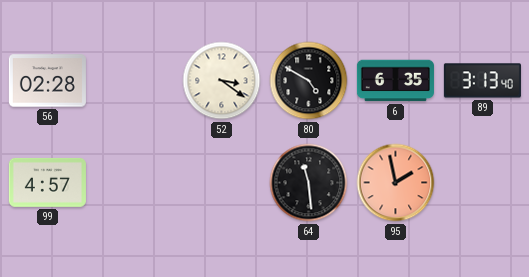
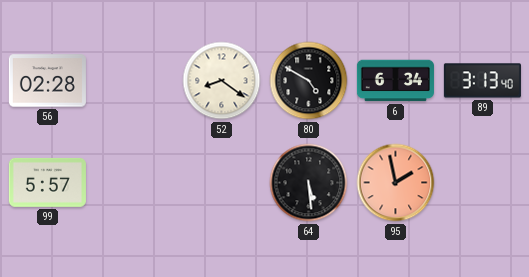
52: 3:21 -> 8:21 (222, 81)
6: 6:35 -> 6:34 (395, 81)
99: 4:57 -> 5:57 (47, 182)
64: 11:29 -> 5:29 (309, 183)
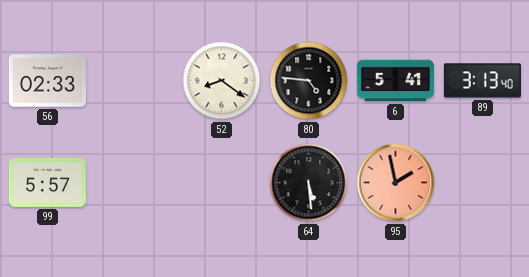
56: 02:28 -> 02:33 (47, 81)
80: 4:50 -> 4:46 (309, 81)
6: 6:34 -> 5:41 (395, 81)
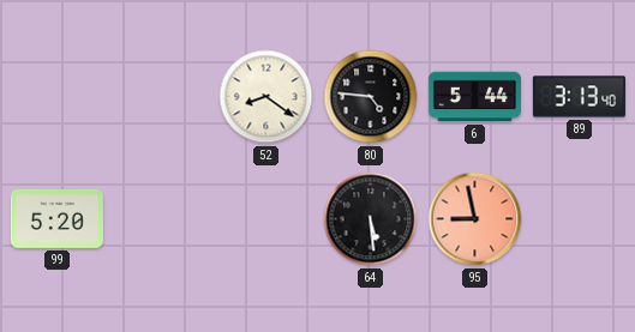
56: 02:33 -> none (47, 81)
6: 5:41 -> 5:44 (474, 97)
99: 5:57 -> 5:20 (56, 218)
95: 1:58 -> 8:58 (475, 219)
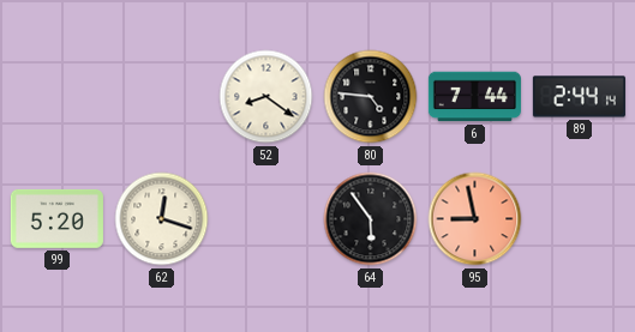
6: 5:44 -> 7:44 (474, 97)
89: 3:13 -> 2:44 (579, 97)
62: none -> 12:18 (162, 219)
64: 5:29 -> 5:54 (371, 219)
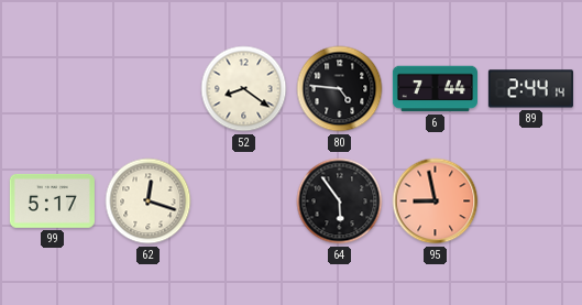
99: 5:20 -> 5:17 (52, 200)
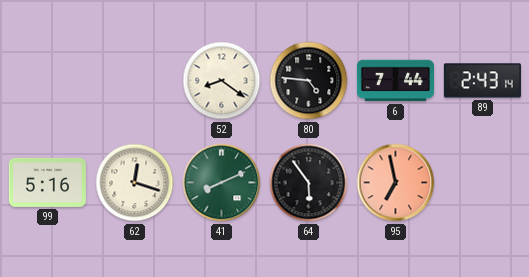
89: 2:44 -> 2:43 (482, 81)
99: 5:17 -> 5:16 (47, 182)
41: none -> 8:11 (222, 183)
95: 8:58 -> 6:58 (396, 183)
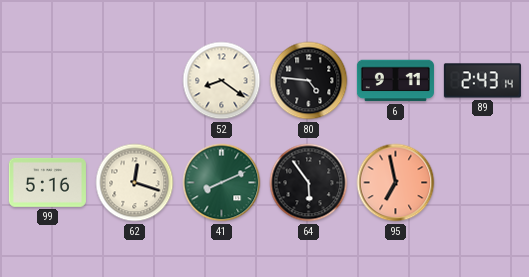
6: 7:44 -> 9:11 (395, 81)
